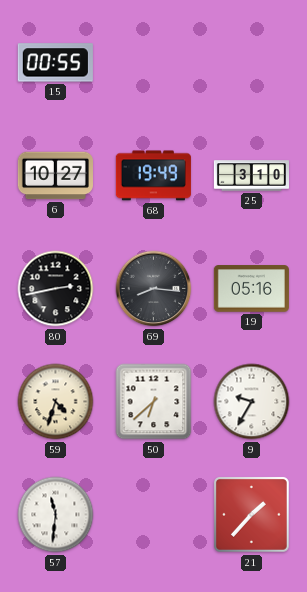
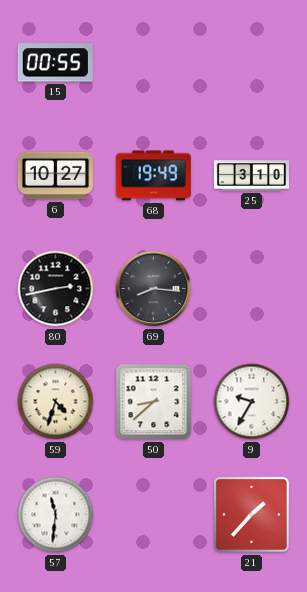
19: 05:16 -> none (251, 289)
50: 6:38 -> 8:38 (154, 402)
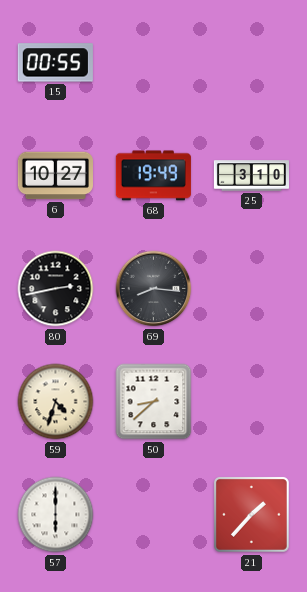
9: 9:35 -> none (252, 402)
57: 11:31 -> 6:00 (56, 515)
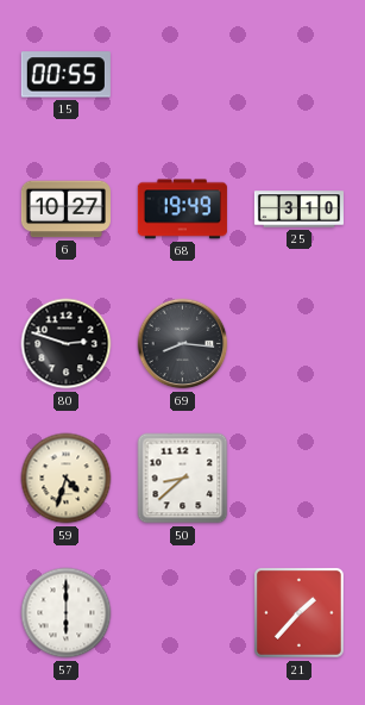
80: 2:43 -> 2:48 (67, 344)
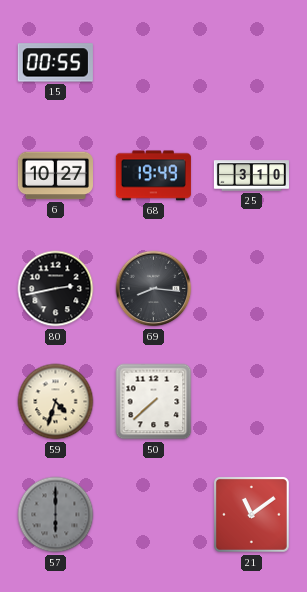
80: 2:48 -> 2:43 (56, 289)
50: 8:38 -> 7:38 (154, 402)
57 dial: white -> grey (56, 515)
21: 1:37 -> 11:09 (251, 514)
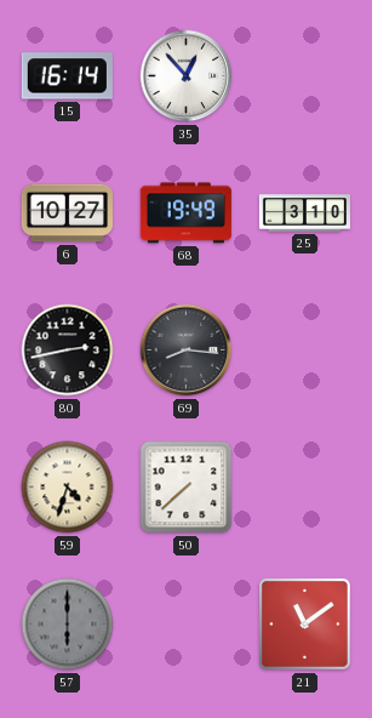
15: 00:55 -> 16:14 (67, 76)
35: none -> 12:53 (187, 76)
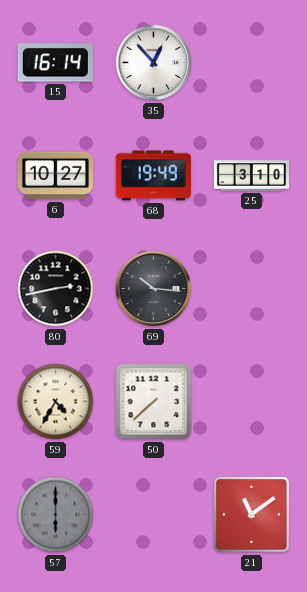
69: 8:16 -> 10:16 (154, 289)
59: 4:33 -> 4:35 (56, 402)
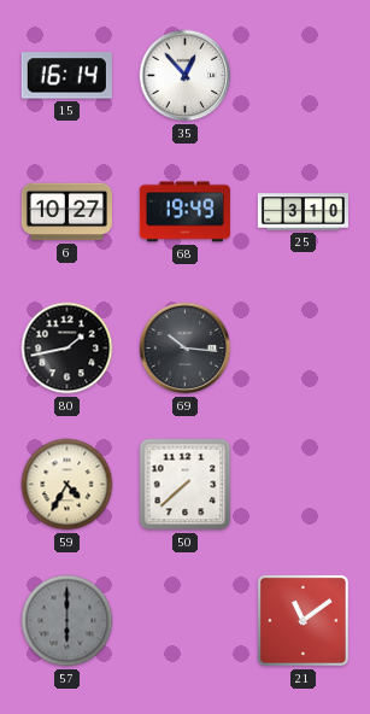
80: 2:43 -> 1:43 (67, 349)
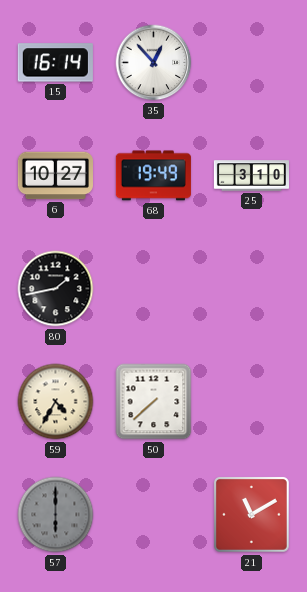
69: 10:16 -> none (186, 349)
21: 11:09 -> 11:10 (251, 514)
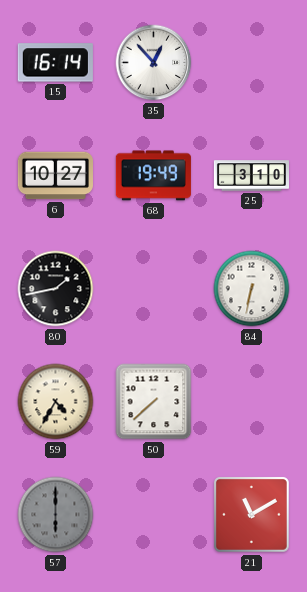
84: none -> 6:32 (252, 289)
